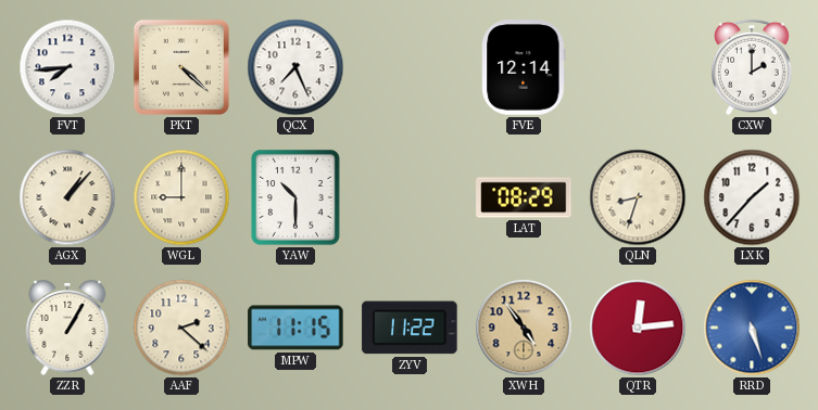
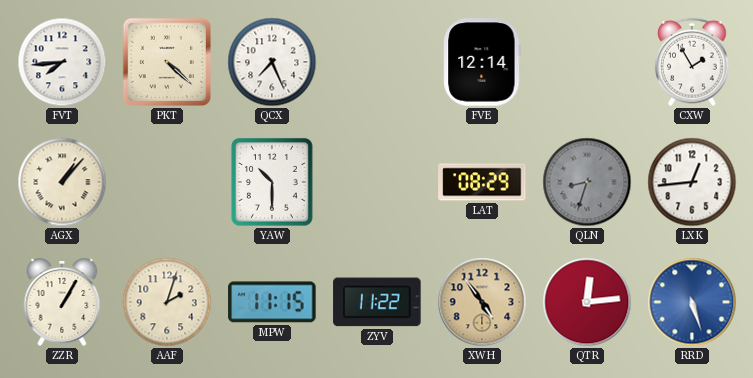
CXW: 2:00 -> 1:55 (692, 62)
WGL: 9:00 -> none (181, 197)
QLN dial: cream -> grey (587, 182)
LXK: 1:37 -> 12:44 (692, 182)
AAF: 2:22 -> 2:03 (167, 302)
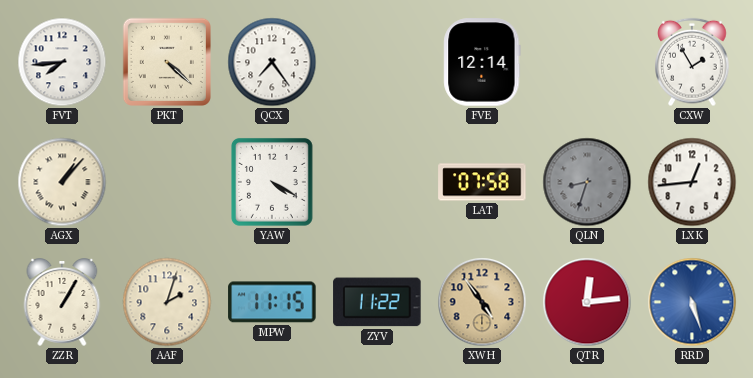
QCX: 7:26 -> 7:24 (272, 62)
YAW: 10:30 -> 4:20 (272, 182)
LAT: 08:29 -> 07:58 (482, 182)
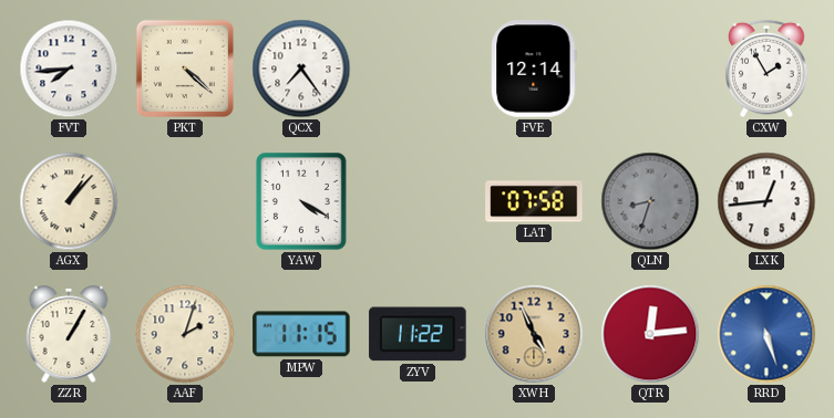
XWH: 4:54 -> 4:56 (534, 334)
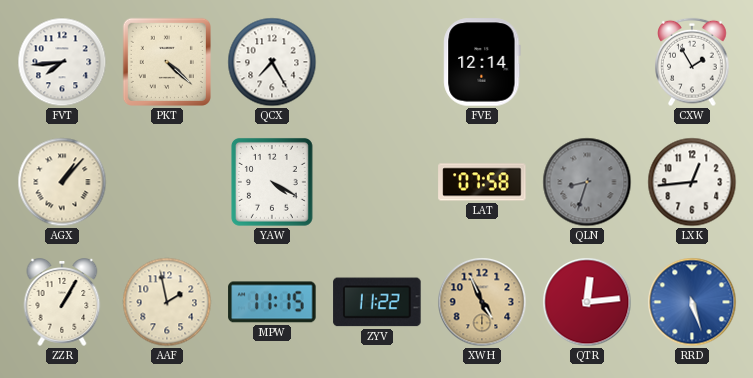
QCX: 7:24 -> 7:25 (272, 62)
AAF: 2:03 -> 1:58 (167, 302)
